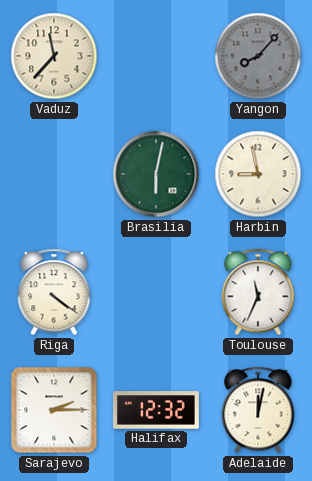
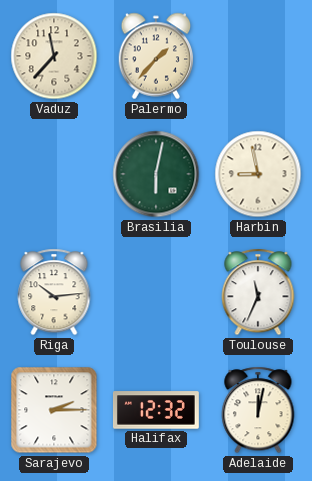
Palermo: none -> 1:37 (156, 56)
Yangon: 8:07 -> none (258, 56)
Riga: 4:21 -> 10:14 (54, 292)
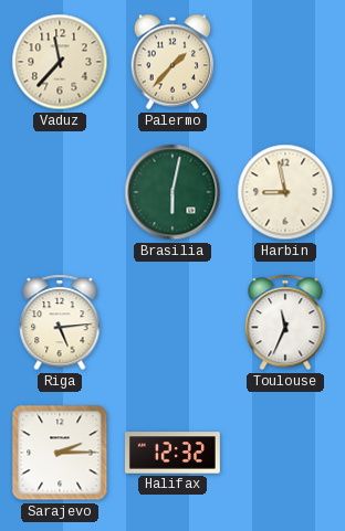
Riga: 10:14 -> 5:14 (60, 322)
Adelaide: 12:02 -> none (258, 410)
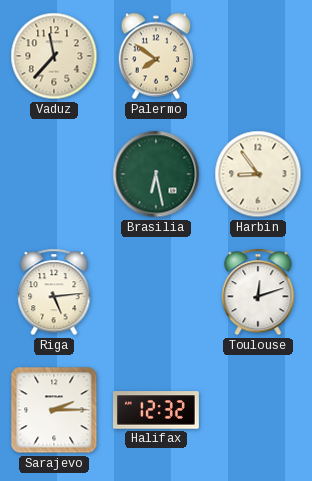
Palermo: 1:37 -> 7:51 (156, 56)
Brasilia: 6:02 -> 6:28 (156, 174)
Harbin: 8:58 -> 8:54 (258, 174)
Toulouse: 11:34 -> 12:12 (258, 292)
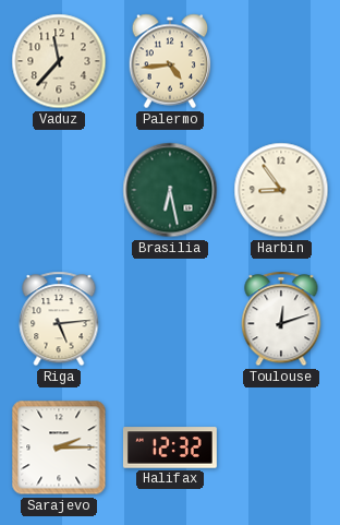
Palermo: 7:51 -> 4:44 (170, 61)
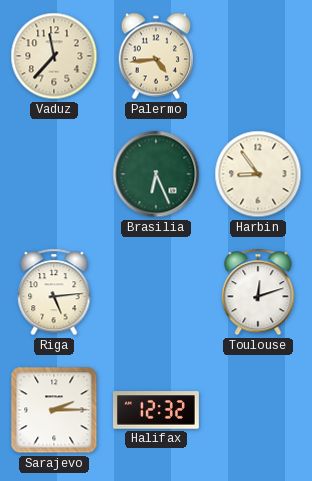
Brasilia: 6:28 -> 6:26 (156, 174)
